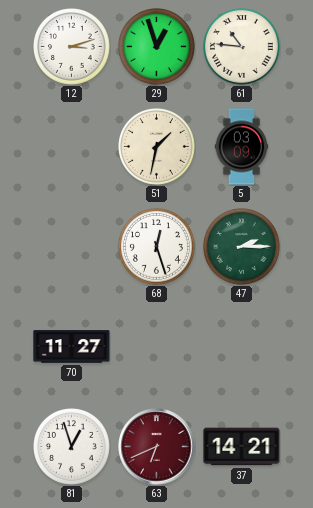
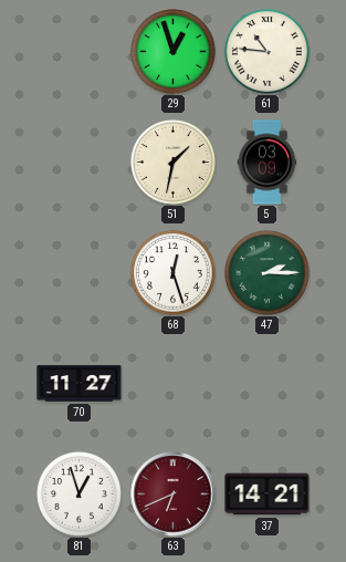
12: 3:12 -> none (72, 47)
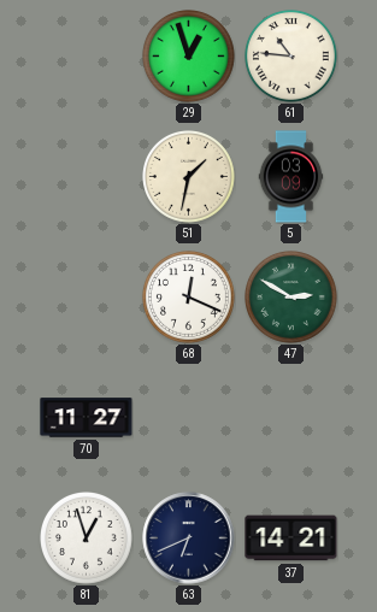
68: 12:27 -> 12:19 (189, 298)
47: 2:15 -> 2:50 (291, 298)
63 dial: burgundy -> navy (189, 539)
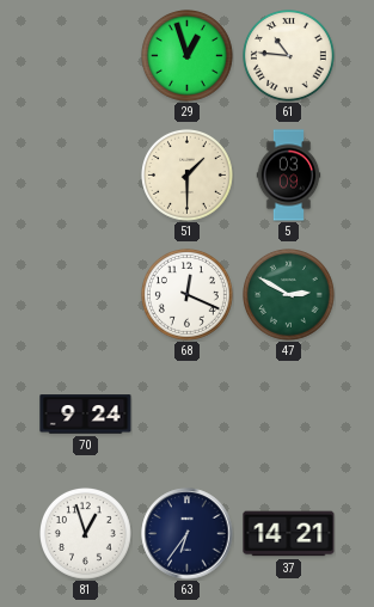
51: 1:32 -> 1:30 (188, 176)
70: 11:27 -> 9:24 (86, 415)
63: 6:41 -> 6:36 (188, 534)
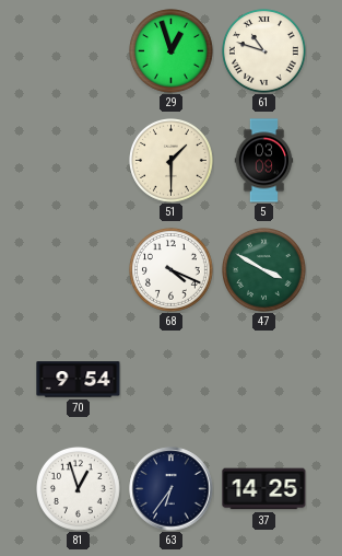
61: 10:46 -> 10:48 (264, 51)
68: 12:19 -> 4:19 (172, 270)
47: 2:50 -> 3:50 (264, 270)
70: 9:24 -> 9:54 (79, 380)
37: 14:21 -> 14:25 (264, 489)
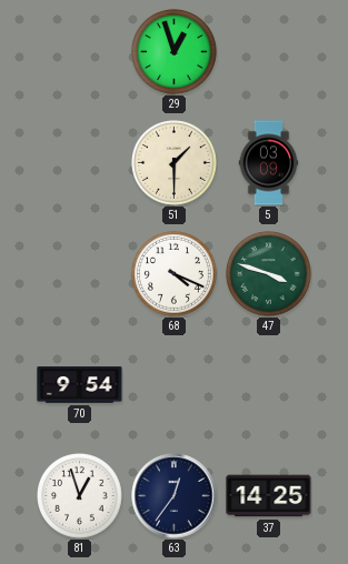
61: 10:48 -> none (264, 51)
47: 3:50 -> 3:48 (269, 274)
63: 6:36 -> 12:36 (175, 496)
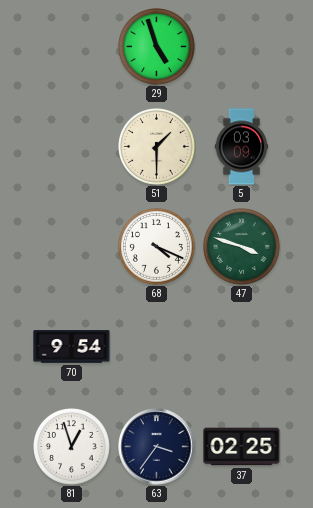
29: 12:57 -> 4:57 (157, 47)
63: 12:36 -> 3:36 (157, 447)
37: 14:25 -> 02:25 (242, 447)
